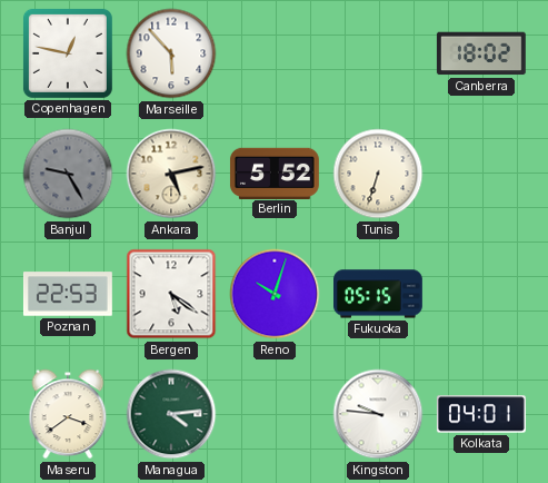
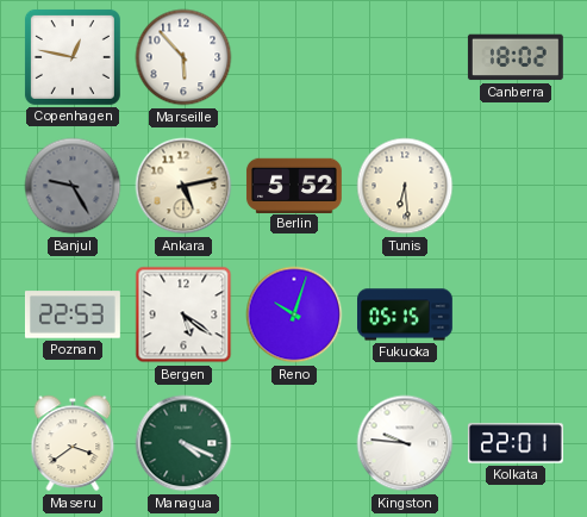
Tunis: 6:33 -> 6:29 (405, 186)
Managua: 4:14 -> 4:19 (183, 443)
Kolkata: 04:01 -> 22:01 (516, 443)
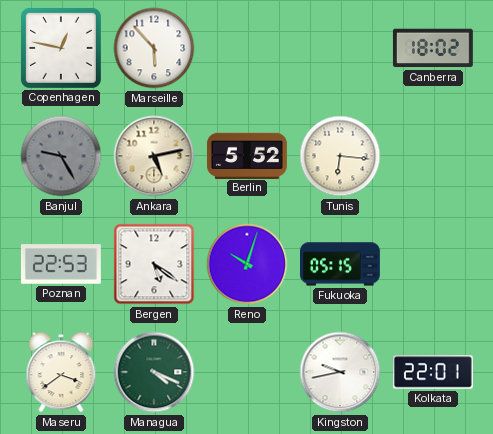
Tunis: 6:29 -> 6:16 (340, 156)
Kingston: 9:46 -> 9:43 (340, 372)
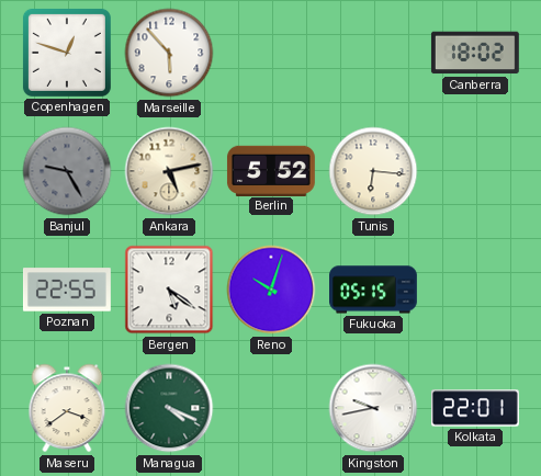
Copenhagen: 12:47 -> 12:48 (67, 53)
Poznan: 22:53 -> 22:55 (67, 290)
